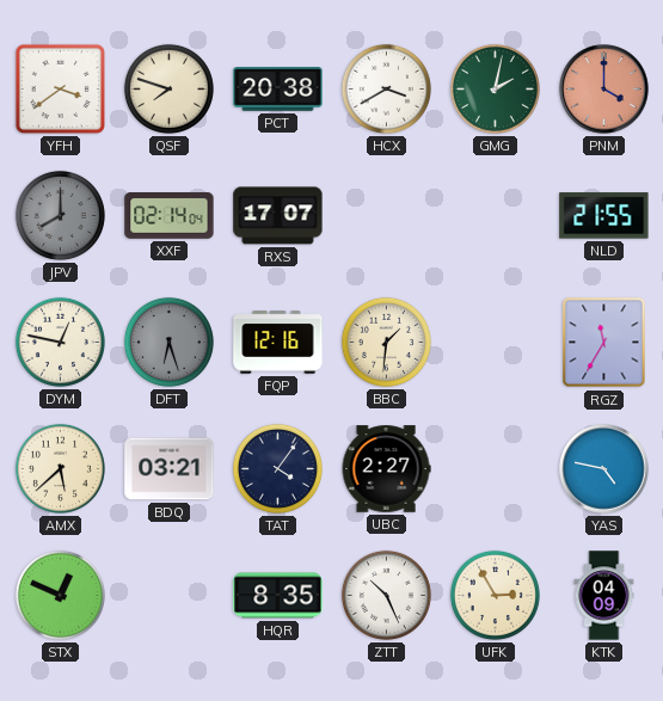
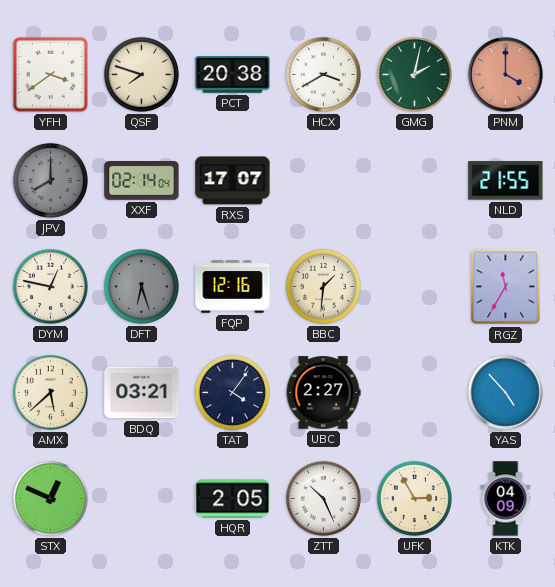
YAS: 4:47 -> 4:53 (506, 393)
HQR: 8:35 -> 2:05 (233, 499)
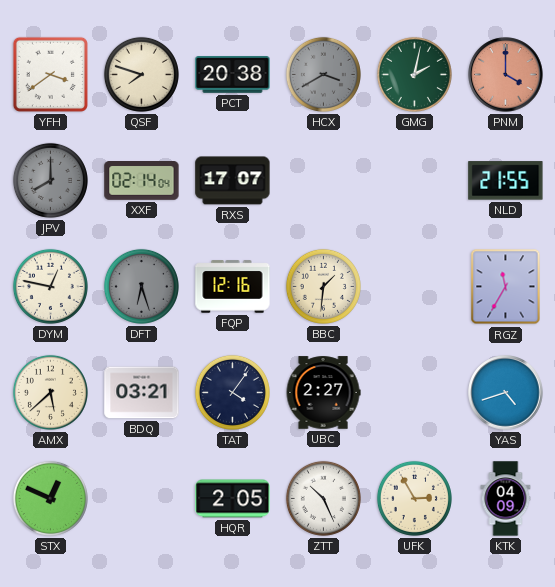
HCX dial: white -> grey (323, 74)
YAS: 4:53 -> 4:42 (506, 393)
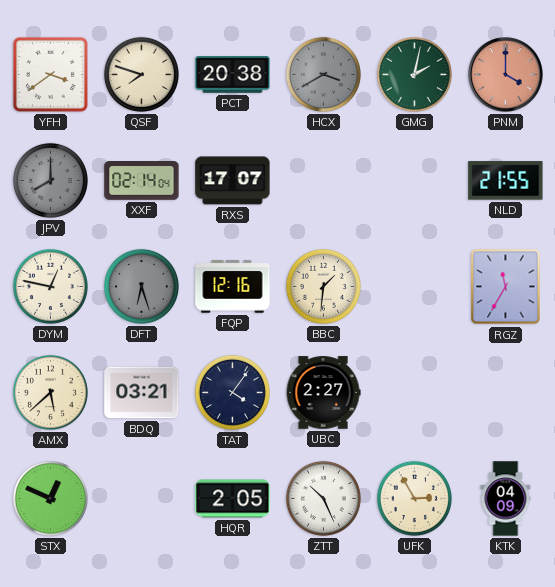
YAS: 4:42 -> none (506, 393)
